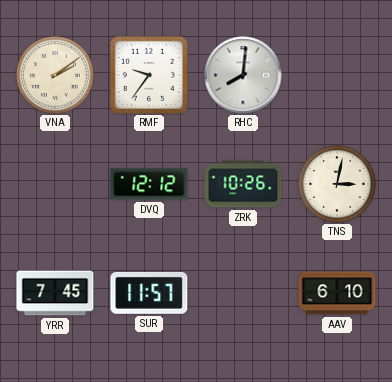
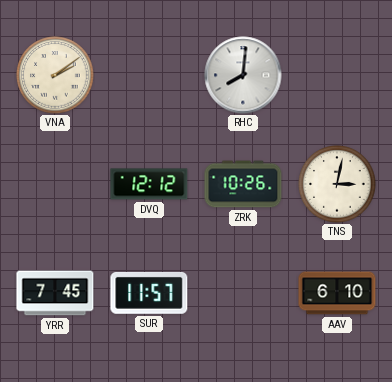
RMF: 9:36 -> none (149, 75)
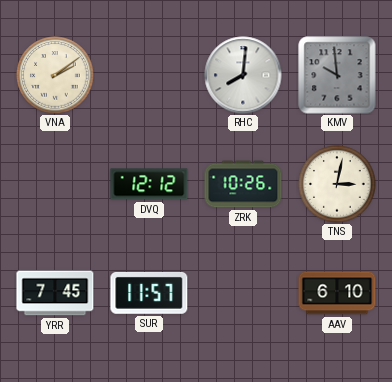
KMV: none -> 9:59 (337, 75)
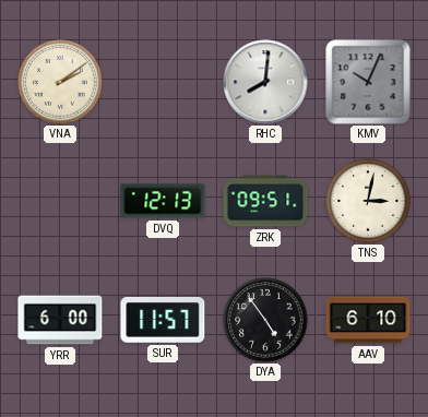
KMV: 9:59 -> 10:04 (368, 82)
DVQ: 12:12 -> 12:13 (163, 201)
ZRK: 10:26 -> 09:51 (265, 201)
YRR: 7:45 -> 6:00 (60, 320)
DYA: none -> 4:54 (265, 320)
